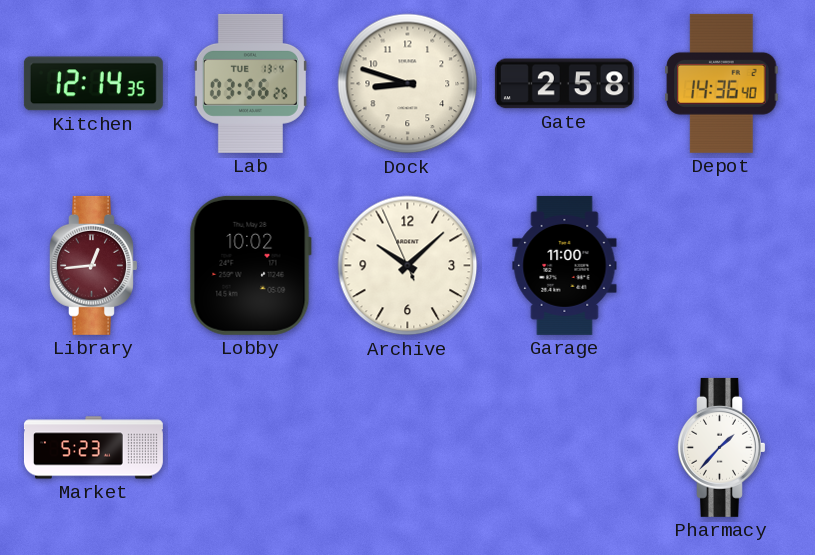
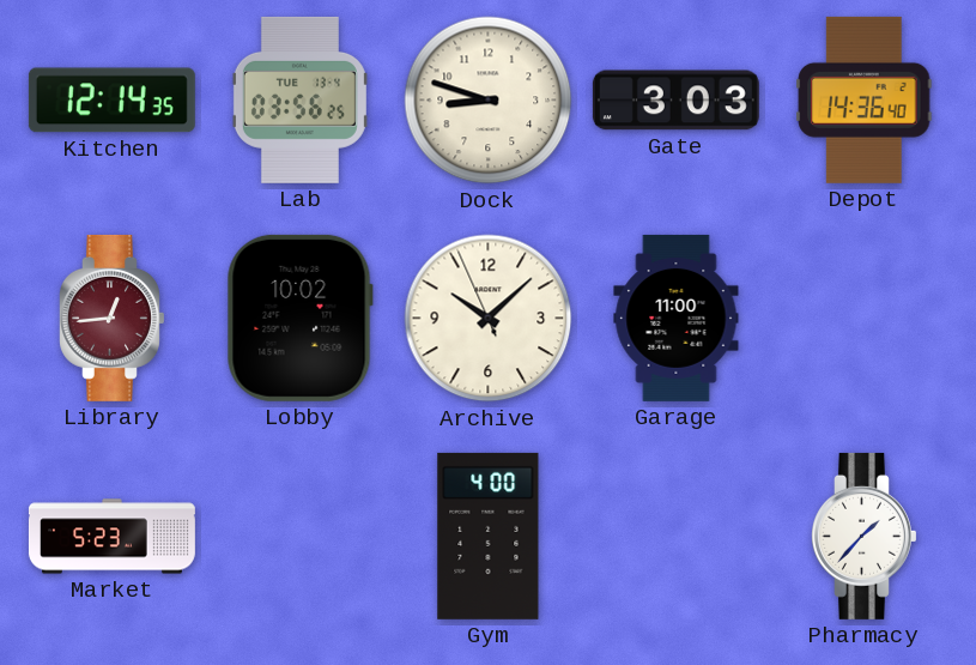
Gate: 2:58 -> 3:03 (675, 101)
Gym: none -> 4:00 (489, 536)
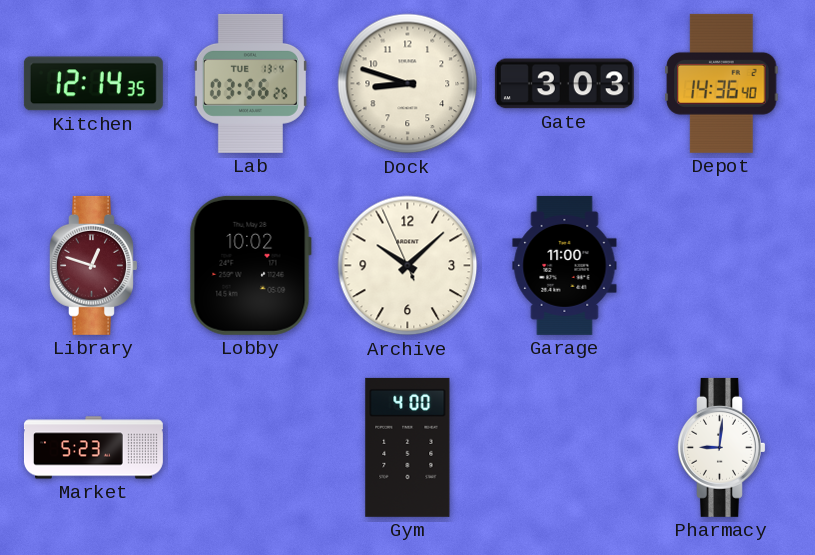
Library: 12:44 -> 12:48 (94, 265)
Pharmacy: 1:37 -> 9:01 (722, 447)
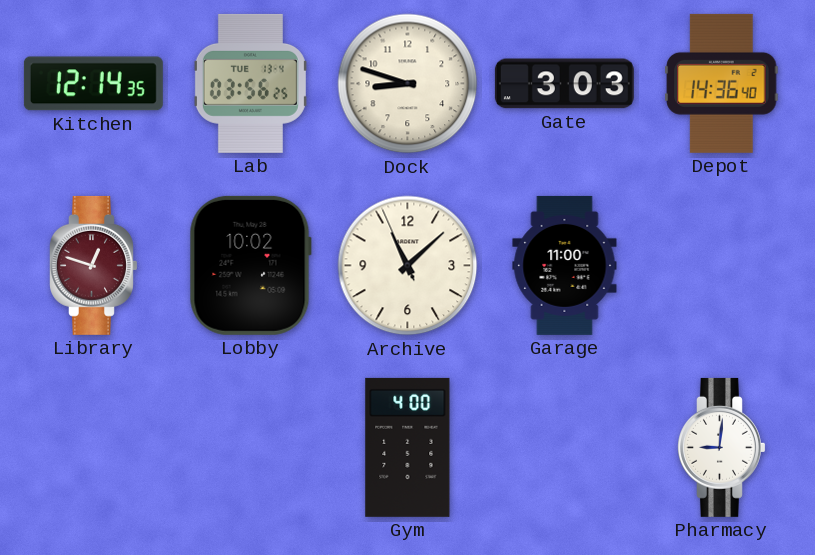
Archive: 10:07 -> 11:07 (408, 266)
Market: 5:23 -> none (93, 448)
